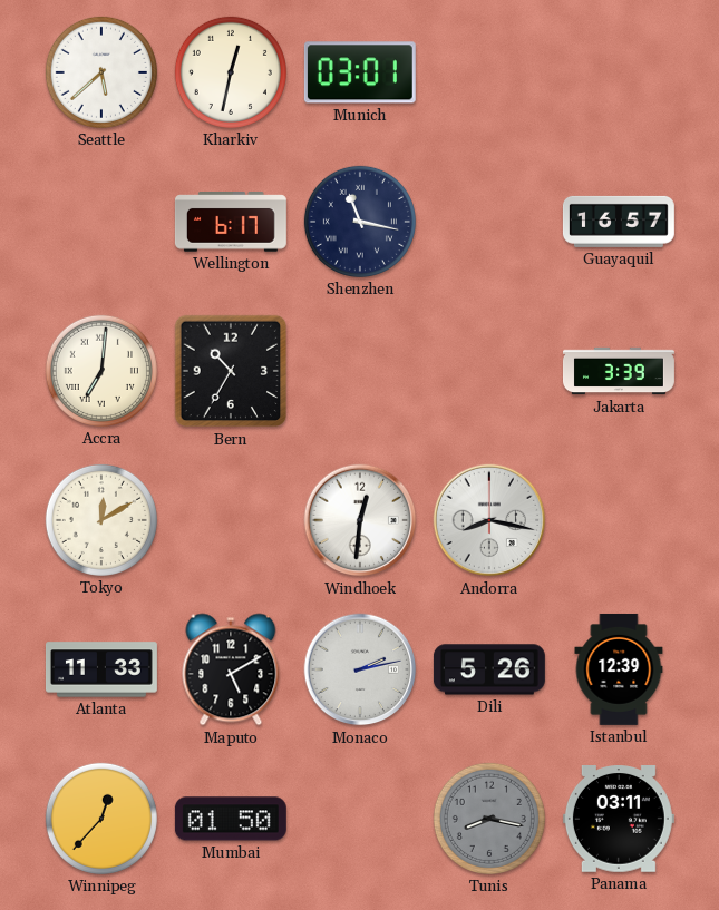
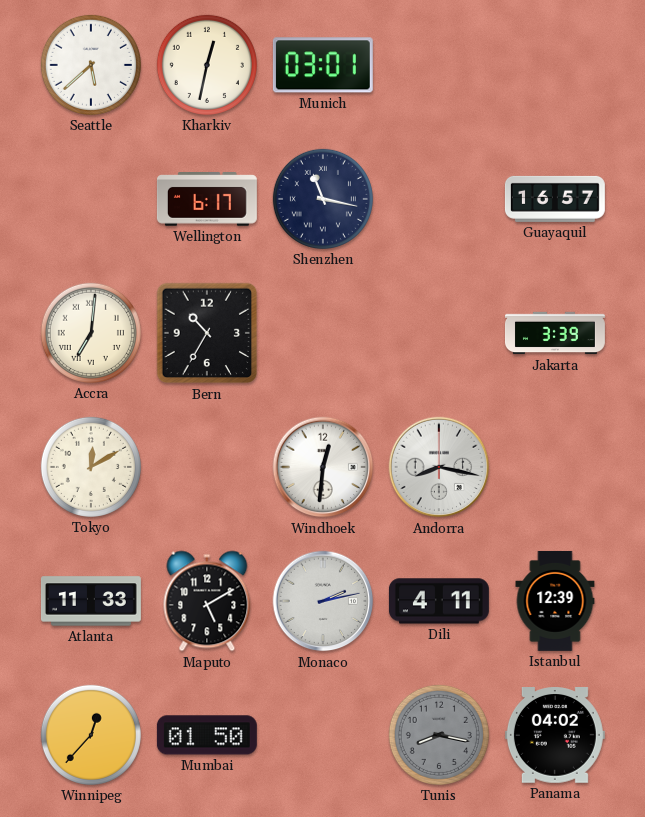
Dili: 5:26 -> 4:11 (439, 601)
Panama: 03:11 -> 04:02 (555, 736)
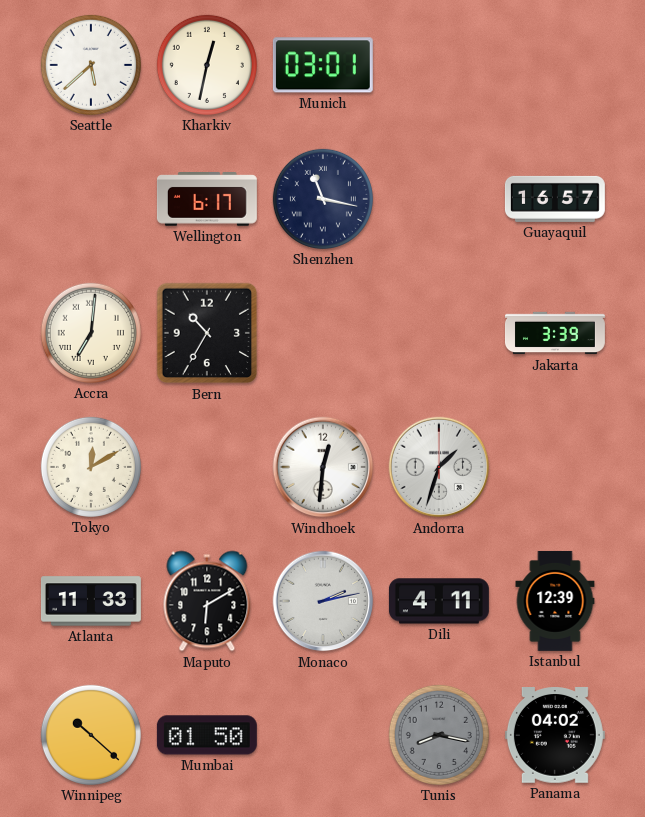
Andorra: 8:17 -> 1:33 (439, 467)
Maputo: 5:10 -> 6:10 (207, 601)
Winnipeg: 12:37 -> 10:22 (91, 735)
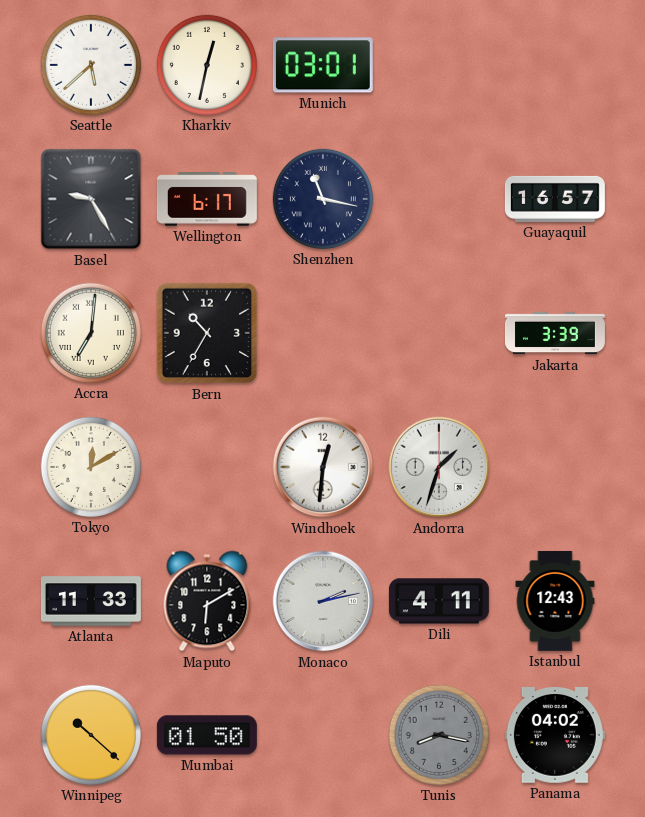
Basel: none -> 9:25 (91, 199)
Istanbul: 12:39 -> 12:43 (555, 601)
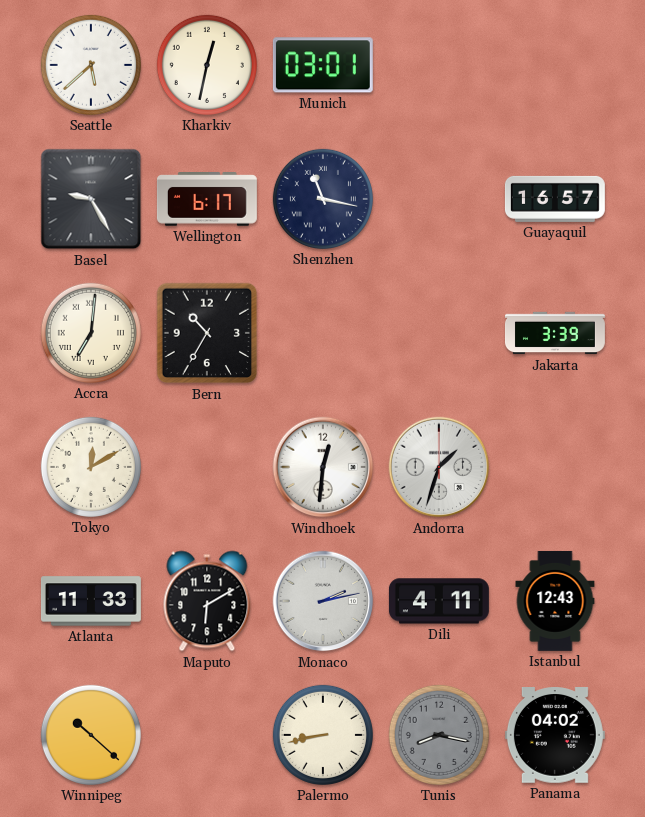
Mumbai: 01:50 -> none (207, 735)
Palermo: none -> 8:43 (323, 735)
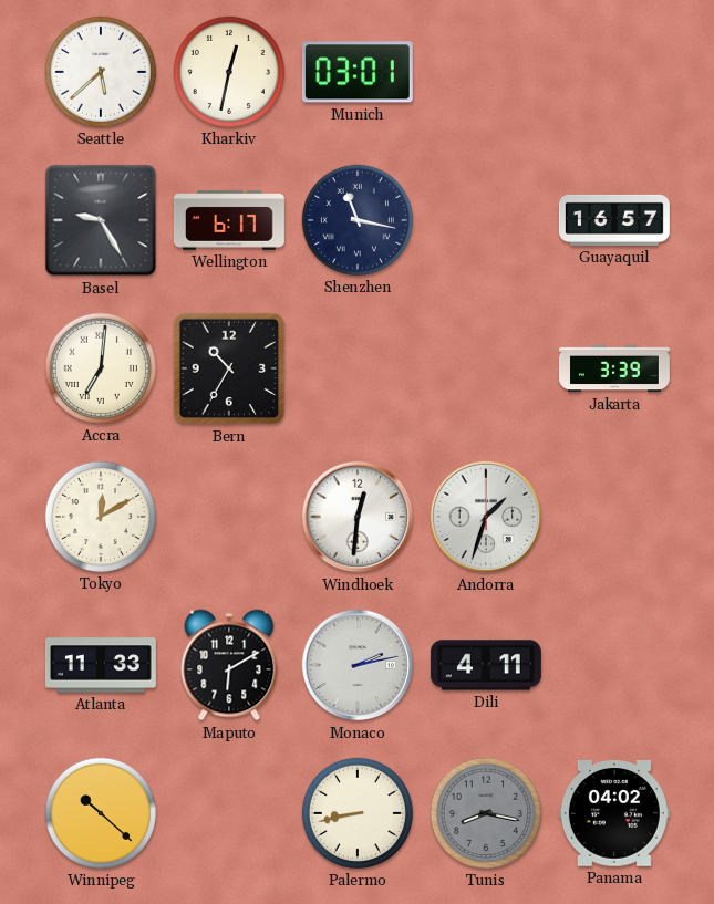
Istanbul: 12:43 -> none (555, 601)
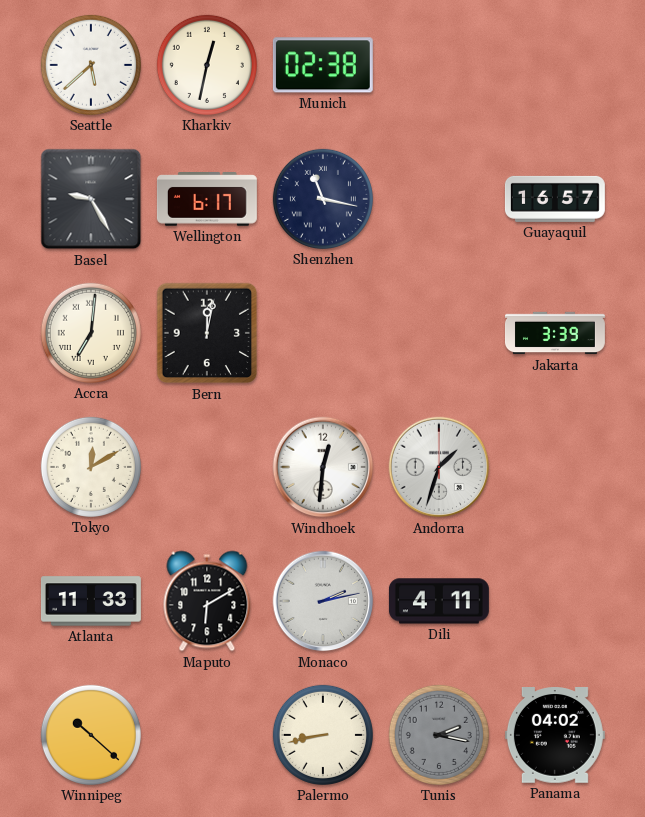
Munich: 03:01 -> 02:38 (323, 65)
Bern: 10:35 -> 12:02 (207, 333)
Tunis: 8:17 -> 2:17 (439, 735)
